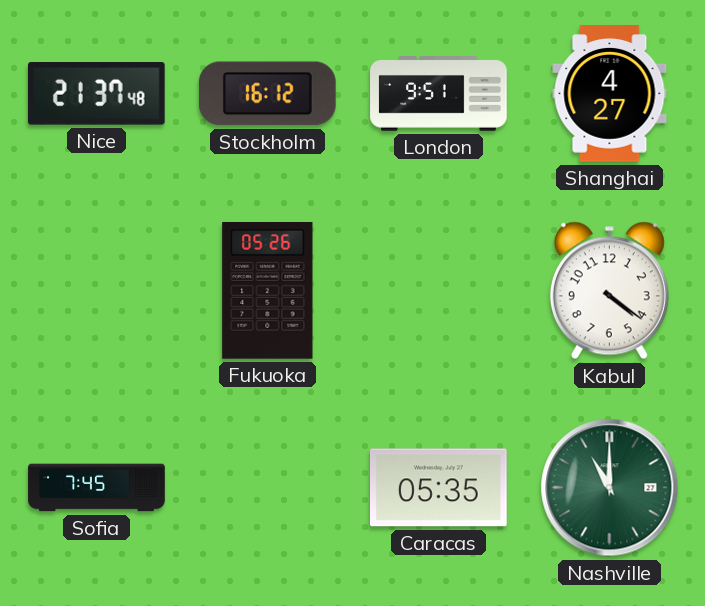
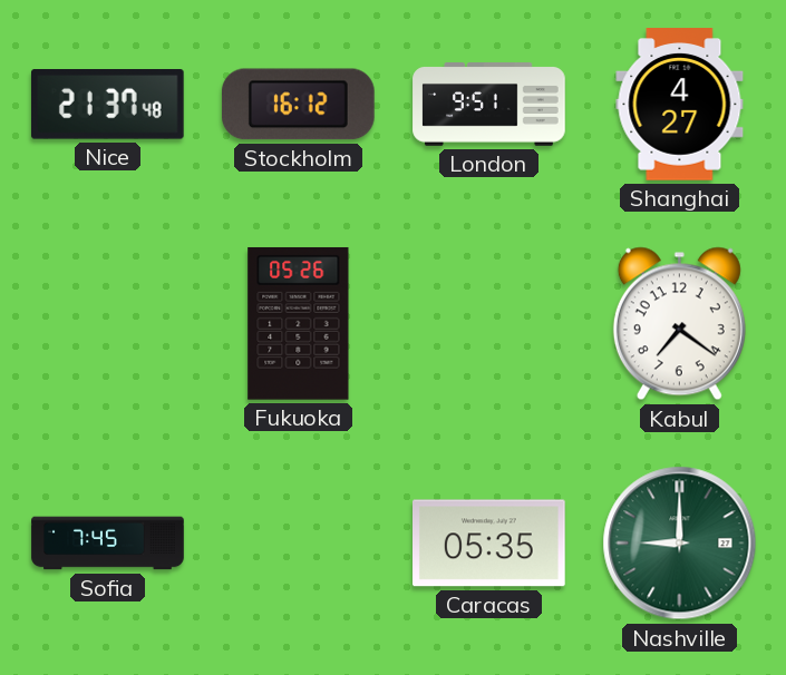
Kabul: 4:21 -> 7:21 (679, 324)
Nashville: 11:00 -> 9:00 (680, 544)
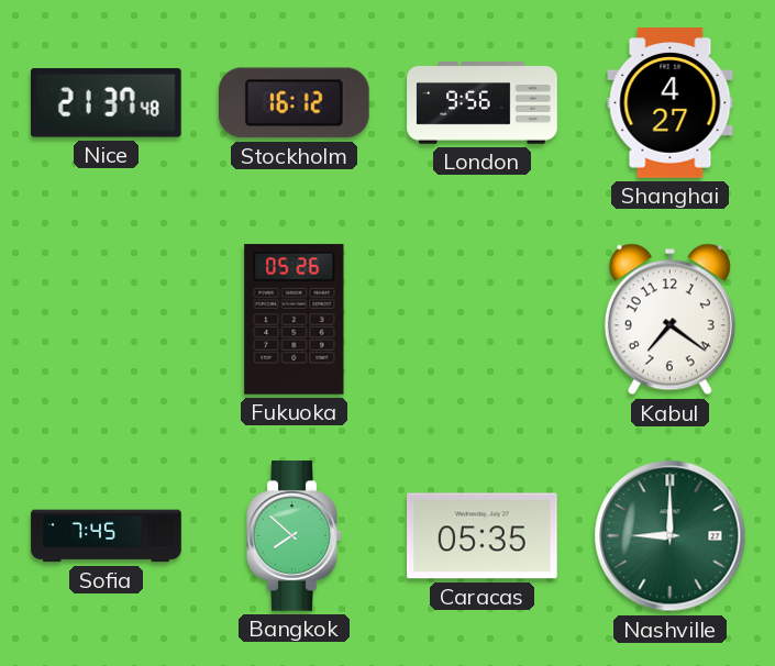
London: 9:51 -> 9:56 (483, 103)
Bangkok: none -> 7:52 (295, 536)
